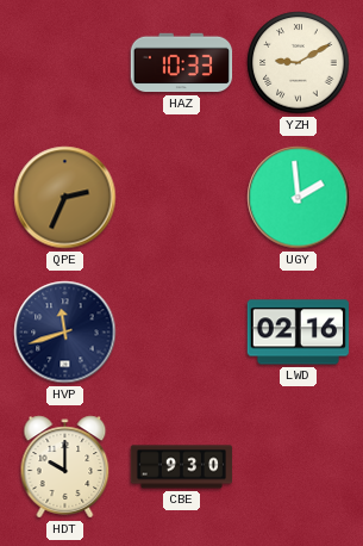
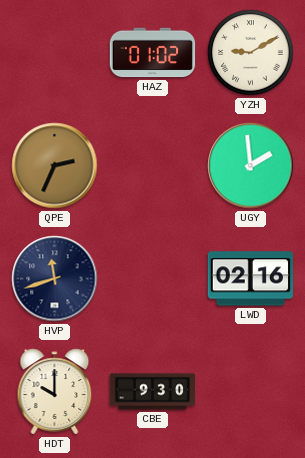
HAZ: 10:33 -> 01:02 (153, 53)
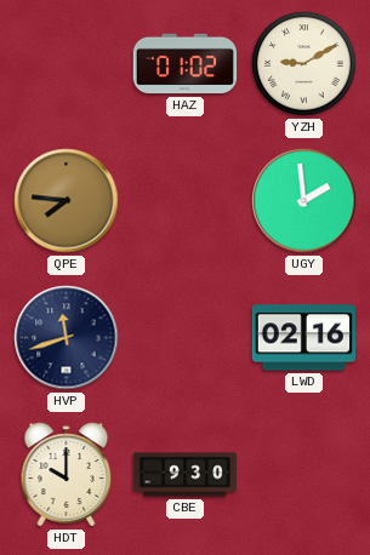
QPE: 2:34 -> 7:46 (67, 201)
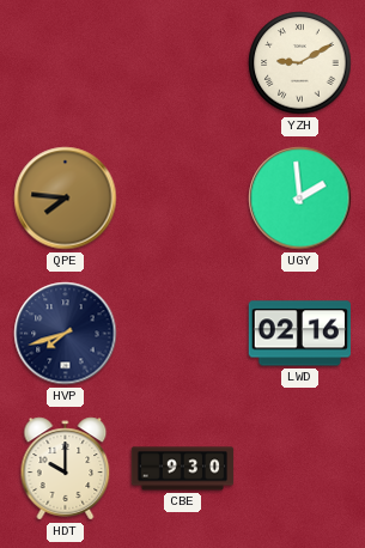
HAZ: 01:02 -> none (186, 64)
HVP: 11:42 -> 7:42 (66, 334)
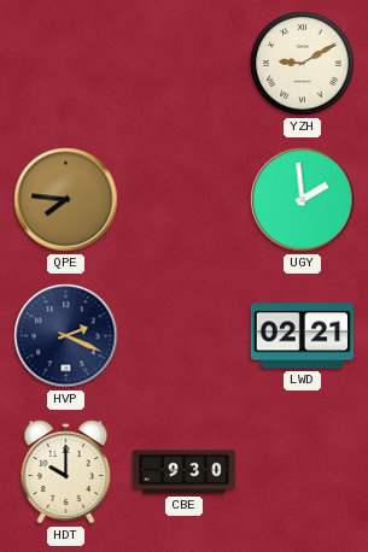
HVP: 7:42 -> 2:19 (66, 336)
LWD: 02:16 -> 02:21 (302, 336)
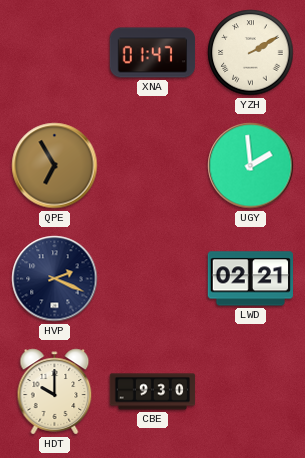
XNA: none -> 01:47 (153, 53)
YZH: 9:10 -> 2:10 (251, 53)
QPE: 7:46 -> 6:55 (55, 166)
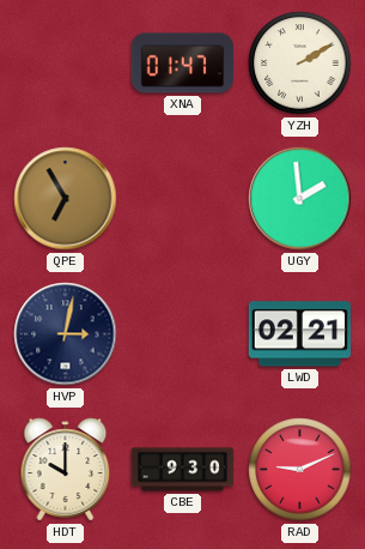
HVP: 2:19 -> 3:02 (66, 334)
RAD: none -> 9:11 (300, 470)
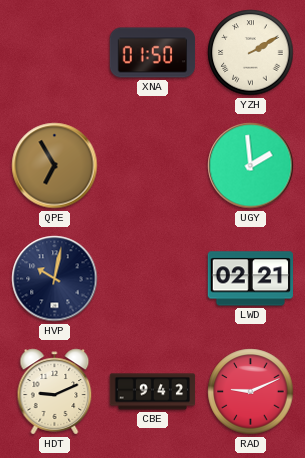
XNA: 01:47 -> 01:50 (153, 53)
HVP: 3:02 -> 10:02 (55, 279)
HDT: 10:00 -> 9:11 (55, 392)
CBE: 9:30 -> 9:42 (153, 392)
